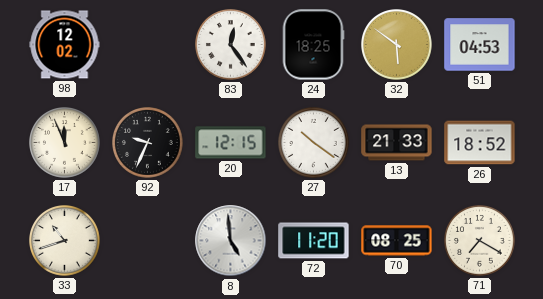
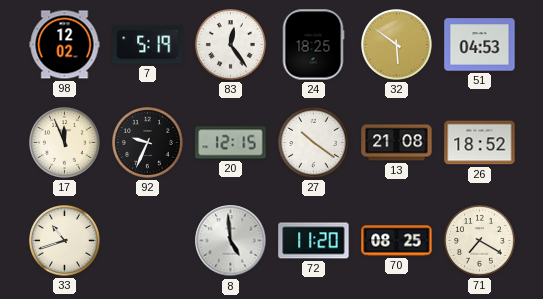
7: none -> 5:19 (148, 45)
13: 21:33 -> 21:08 (397, 143)
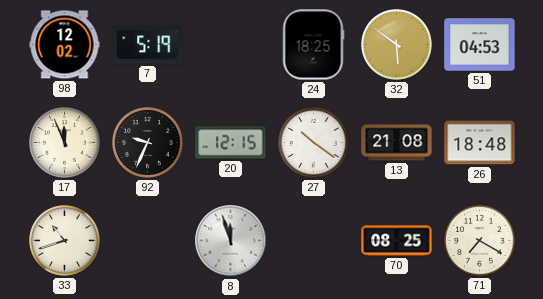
83: 12:24 -> none (231, 45)
26: 18:52 -> 18:48 (480, 143)
8: 4:59 -> 11:57 (231, 241)
72: 11:20 -> none (314, 241)
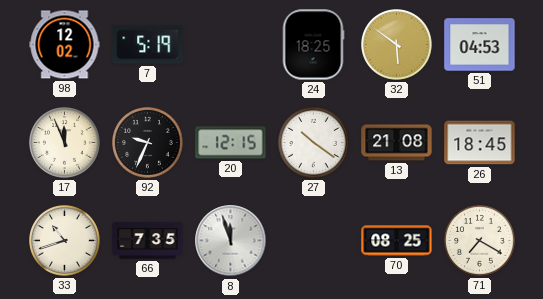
26: 18:48 -> 18:45 (480, 143)
66: none -> 7:35 (148, 241)
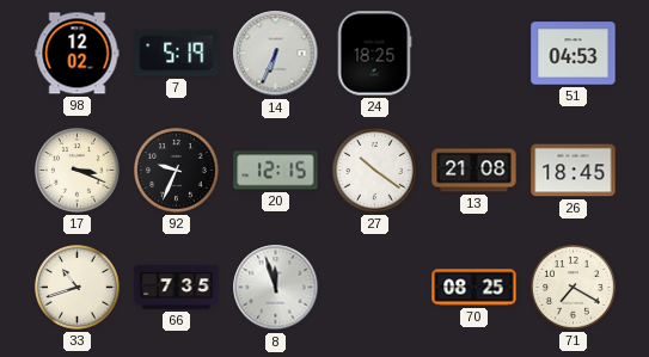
14: none -> 6:34 (276, 54)
32: 5:51 -> none (397, 45)
17: 11:56 -> 3:19 (78, 171)
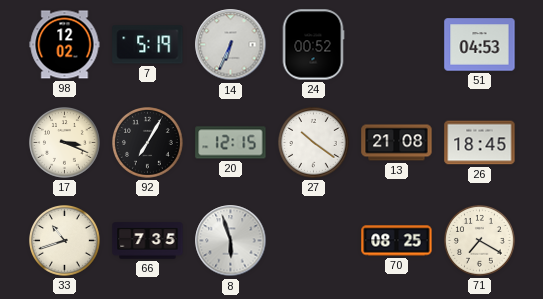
24: 18:25 -> 00:52 (313, 45)
92: 9:34 -> 7:05 (148, 143)
8: 11:57 -> 5:57 (231, 241)
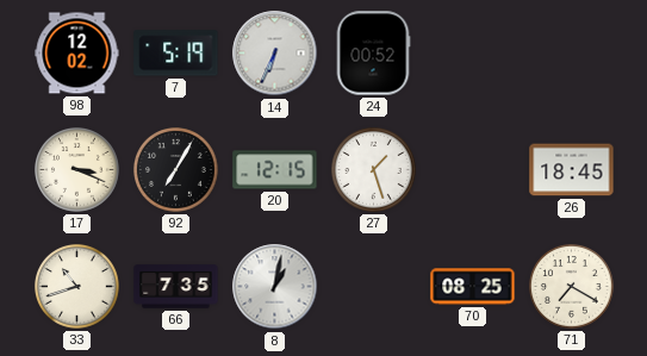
51: 04:53 -> none (480, 45)
27: 10:21 -> 1:27 (374, 170)
13: 21:08 -> none (397, 143)
8: 5:57 -> 1:02 (275, 287)
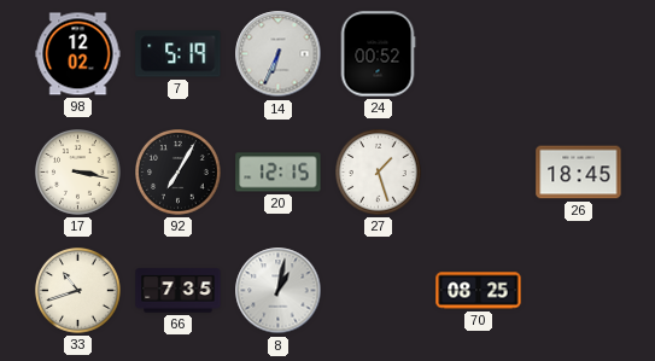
17: 3:19 -> 3:17 (78, 173)
71: 7:20 -> none (572, 287)
